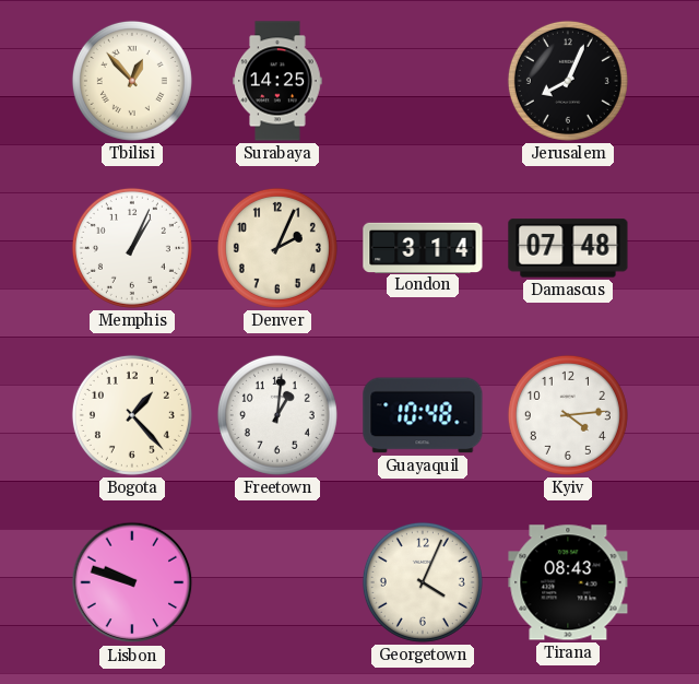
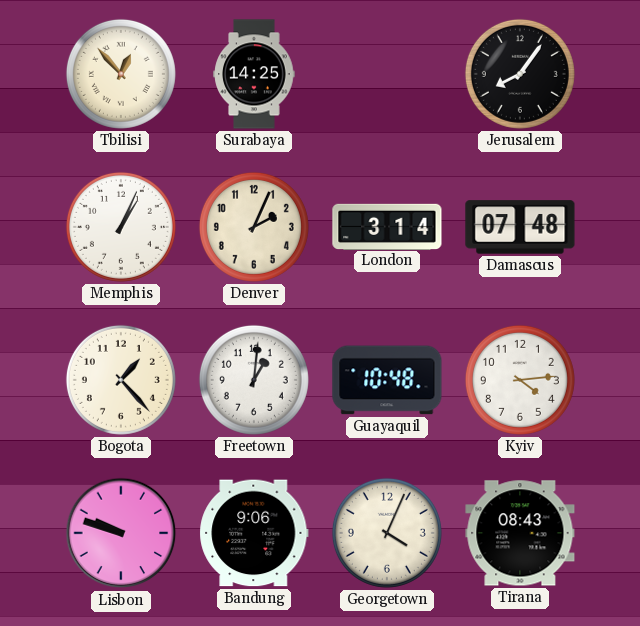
Jerusalem: 8:04 -> 8:06 (520, 74)
Bandung: none -> 9:06 (254, 533)
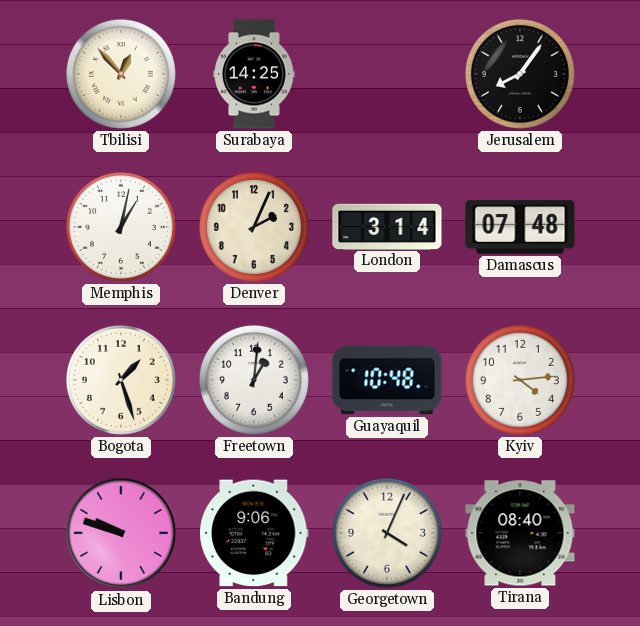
Memphis: 1:04 -> 1:02 (121, 227)
Bogota: 1:23 -> 1:27 (121, 380)
Tirana: 08:43 -> 08:40 (520, 533)
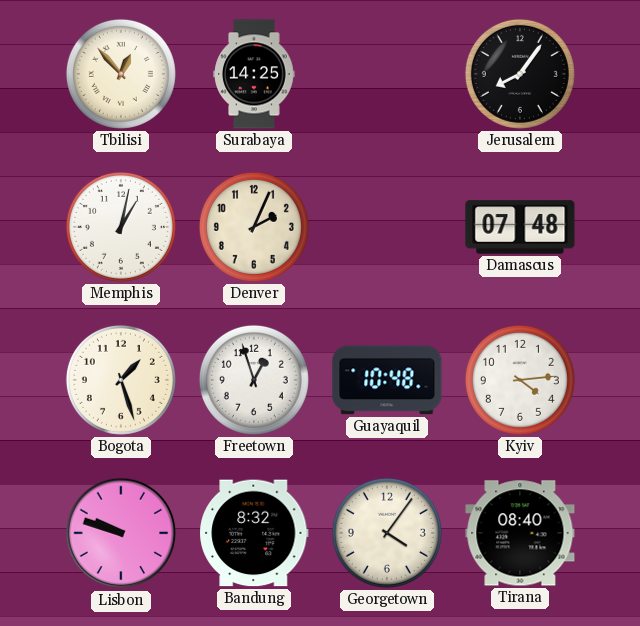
London: 3:14 -> none (387, 226)
Freetown: 1:01 -> 12:57 (254, 380)
Bandung: 9:06 -> 8:32 (254, 533)
Georgetown: 4:04 -> 4:06 (387, 533)
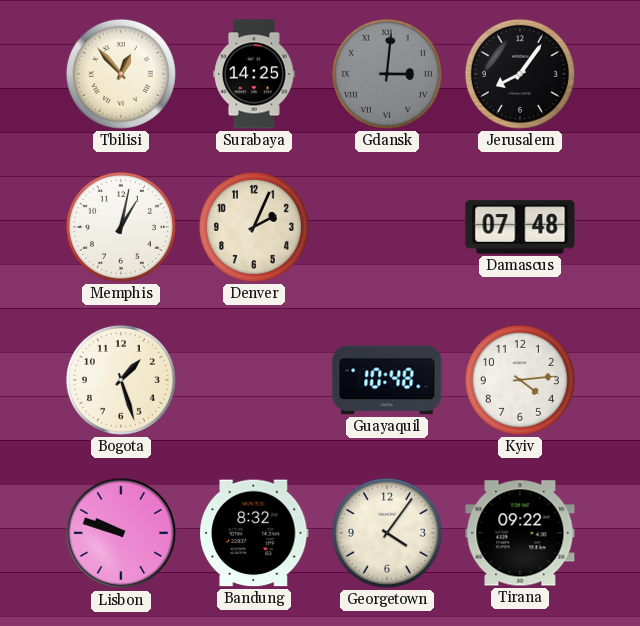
Gdansk: none -> 3:01 (387, 74)
Freetown: 12:57 -> none (254, 380)
Tirana: 08:40 -> 09:22 (520, 533)
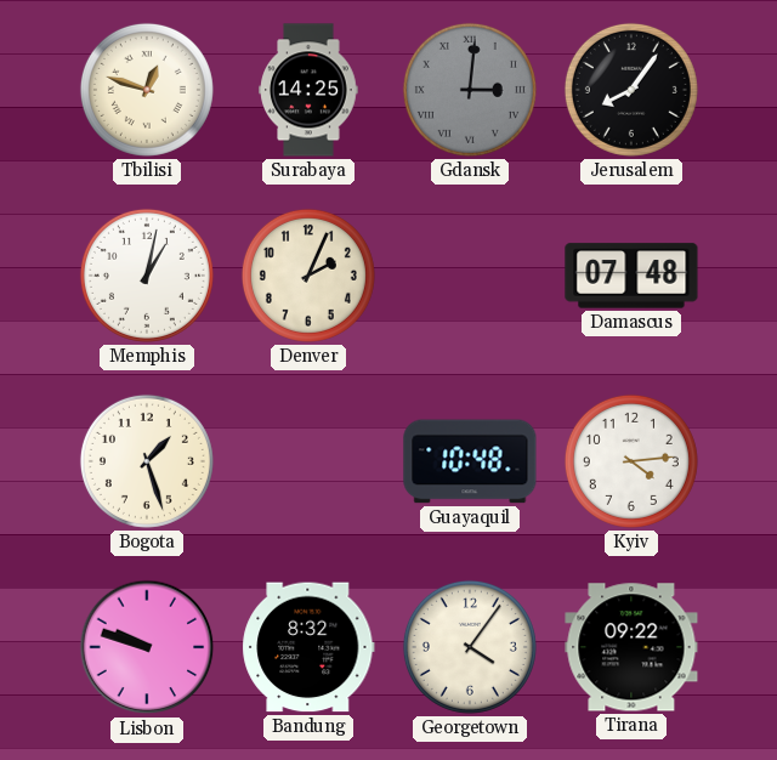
Tbilisi: 12:53 -> 12:48 (147, 90)
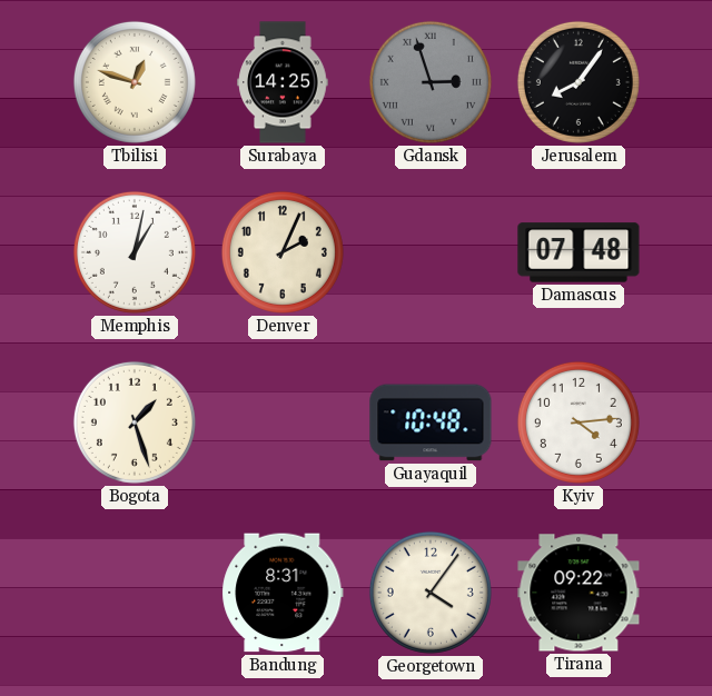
Gdansk: 3:01 -> 2:57 (431, 82)
Lisbon: 9:48 -> none (147, 647)
Bandung: 8:32 -> 8:31 (283, 593)
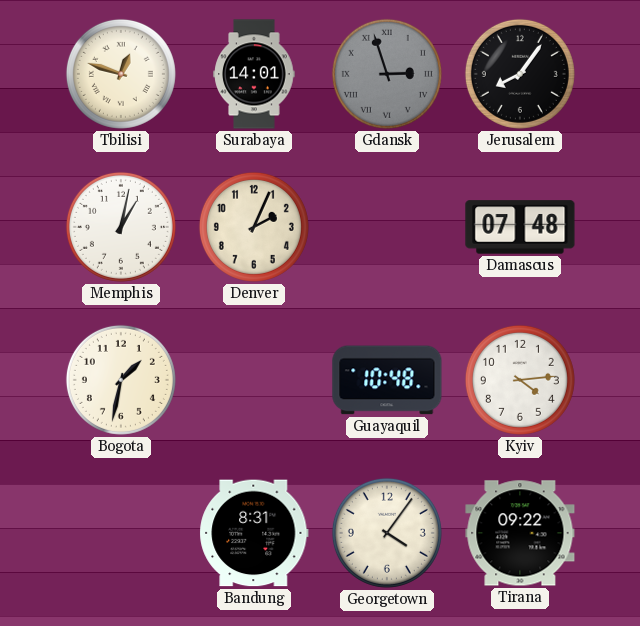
Surabaya: 14:25 -> 14:01 (254, 74)
Bogota: 1:27 -> 1:32 (121, 380)
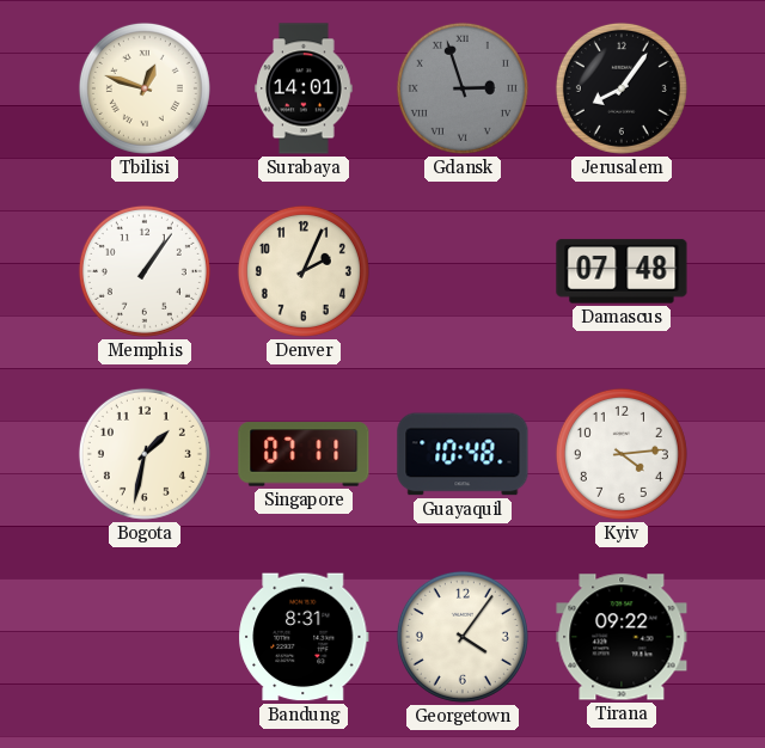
Memphis: 1:02 -> 1:06 (145, 271)
Singapore: none -> 07:11 (304, 454)
